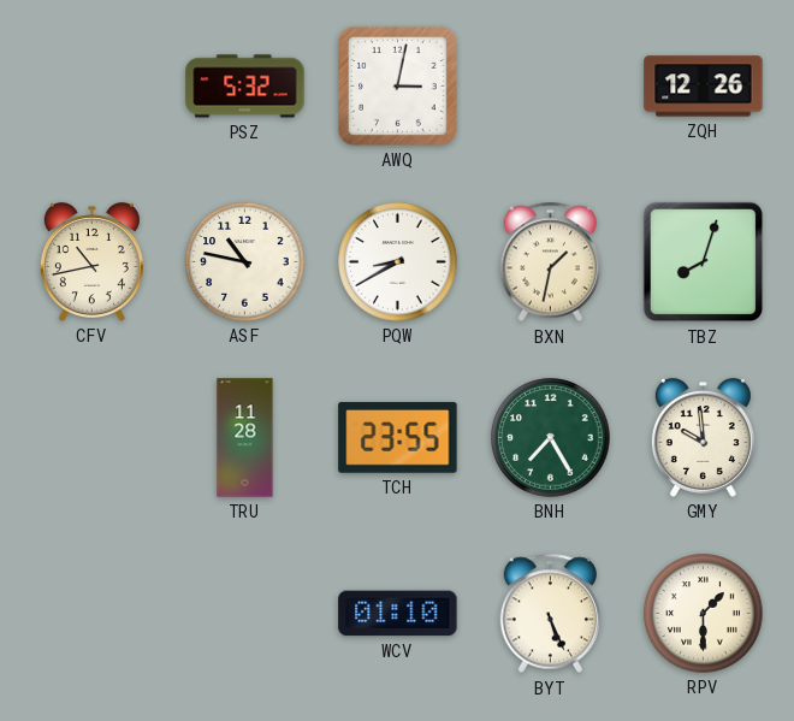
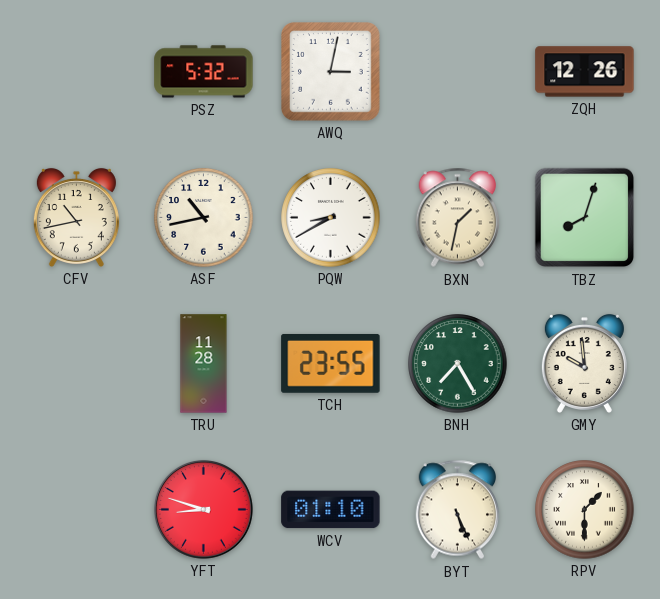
ASF: 10:47 -> 10:43 (204, 218)
YFT: none -> 8:48 (203, 509)
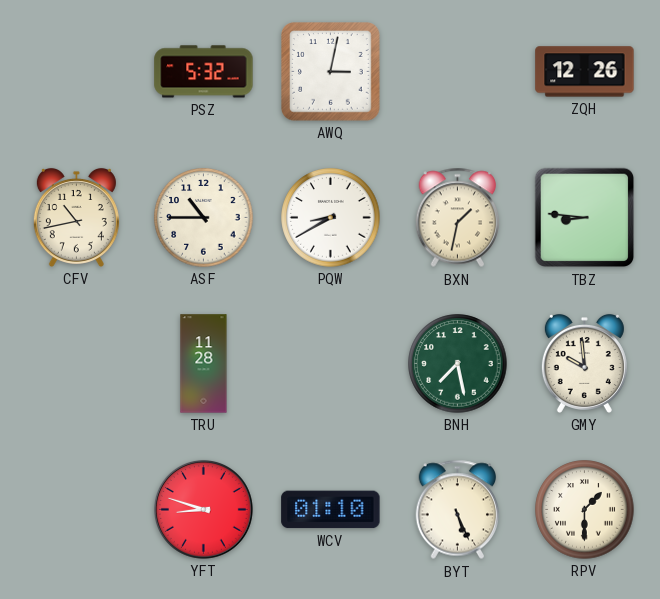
ASF: 10:43 -> 10:45 (204, 218)
TBZ: 8:03 -> 8:46 (585, 218)
TCH: 23:55 -> none (331, 363)
BNH: 7:25 -> 7:28 (458, 364)
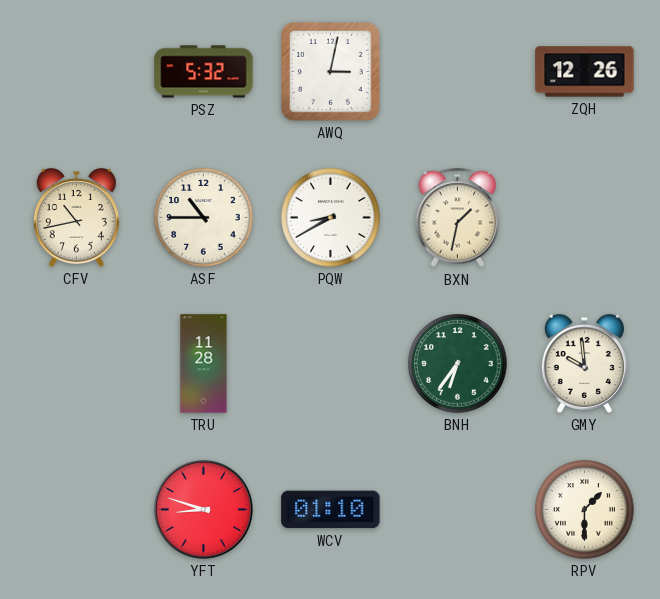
TBZ: 8:46 -> none (585, 218)
BNH: 7:28 -> 6:36 (458, 364)
BYT: 5:26 -> none (458, 510)
